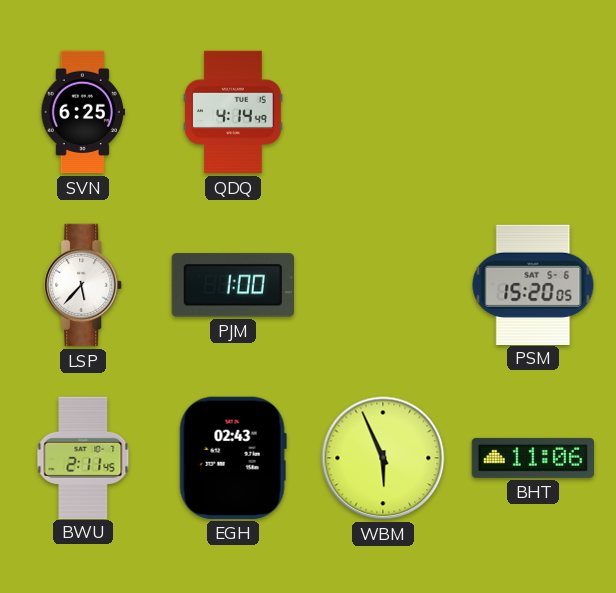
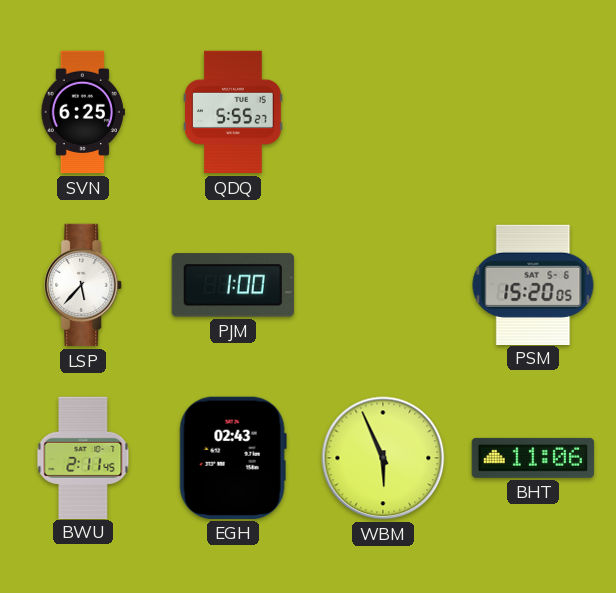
QDQ: 4:14 -> 5:55 (234, 112)
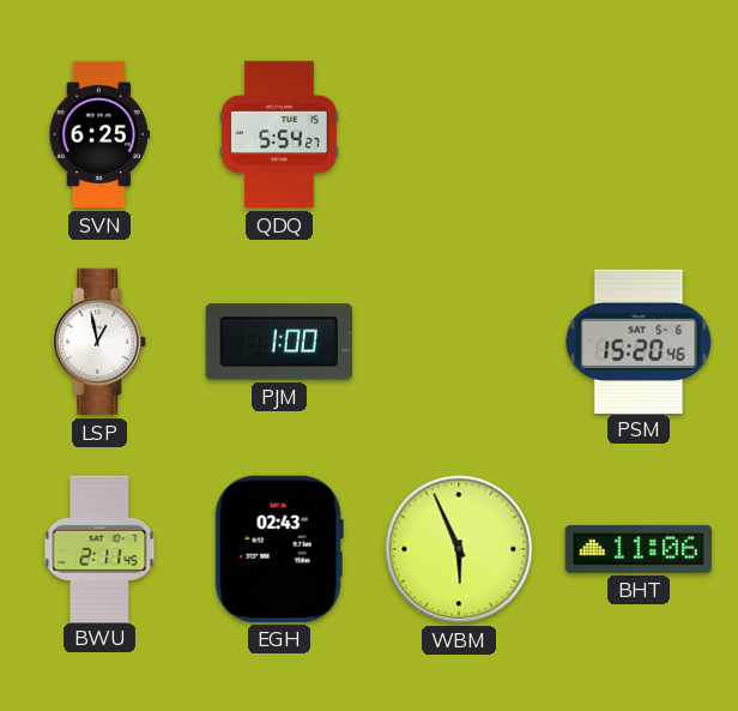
QDQ: 5:55 -> 5:54 (280, 134)
LSP: 5:37 -> 12:58 (101, 342)
PSM: 15:20:05 -> 15:20:46 (639, 341)
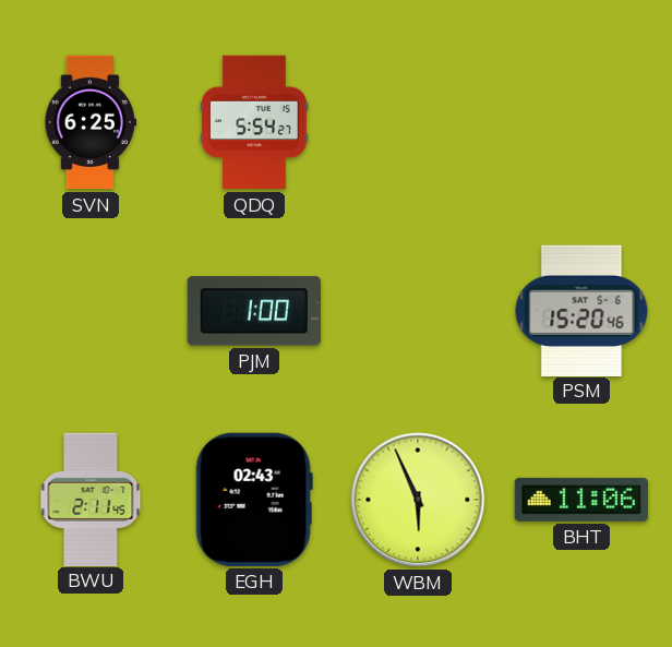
LSP: 12:58 -> none (101, 342)
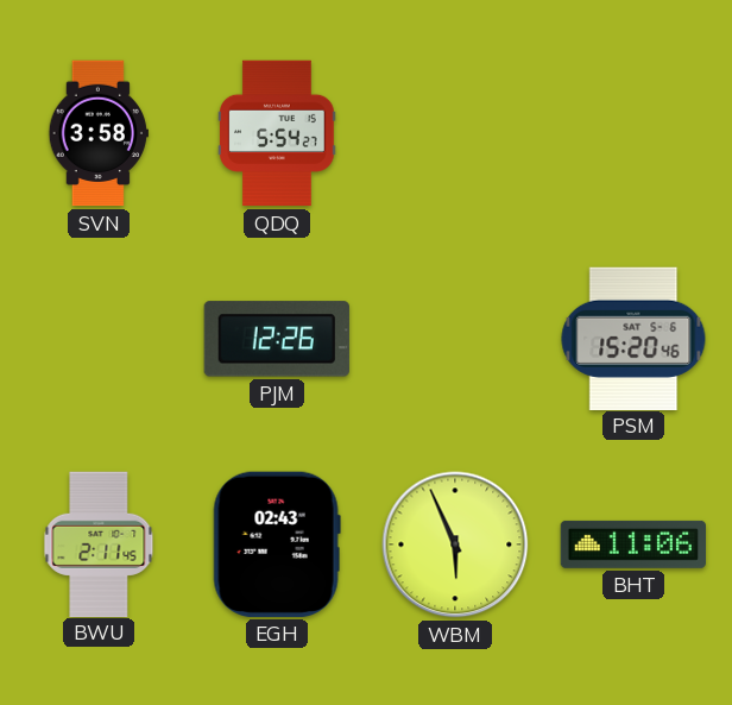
SVN: 6:25 -> 3:58 (99, 133)
PJM: 1:00 -> 12:26 (277, 339)
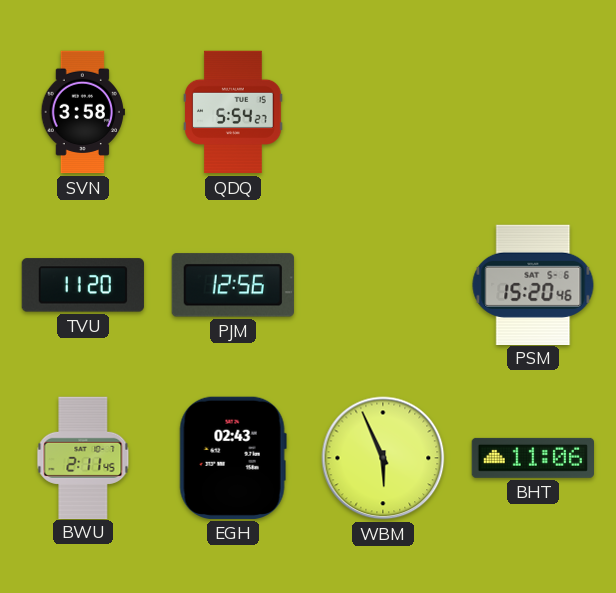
TVU: none -> 11:20 (82, 285)
PJM: 12:26 -> 12:56 (233, 285)
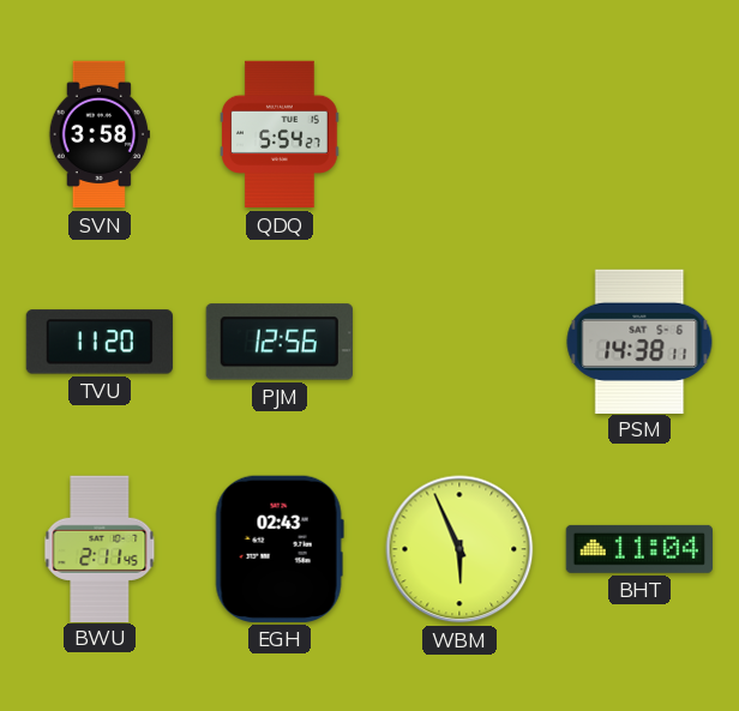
PSM: 15:20 -> 14:38 (639, 341)
BHT: 11:06 -> 11:04 (638, 549)
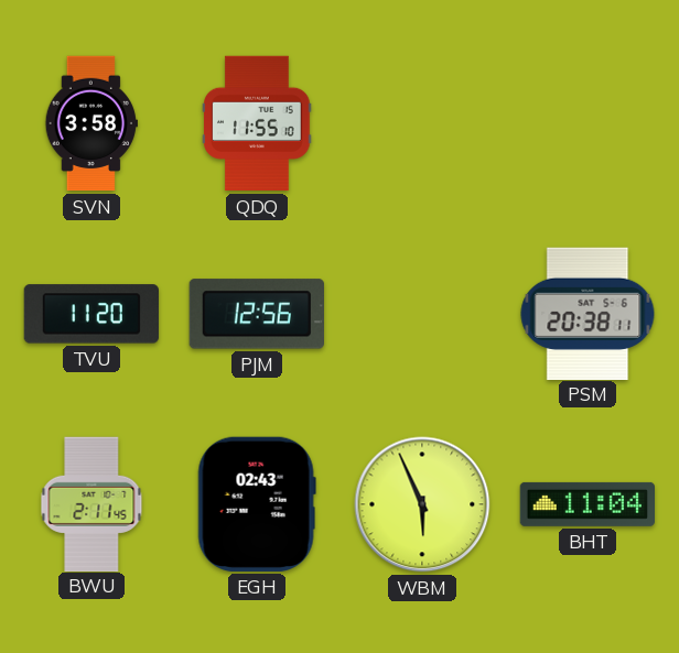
QDQ: 5:54 -> 11:55 (258, 123)
PSM: 14:38 -> 20:38 (588, 313)
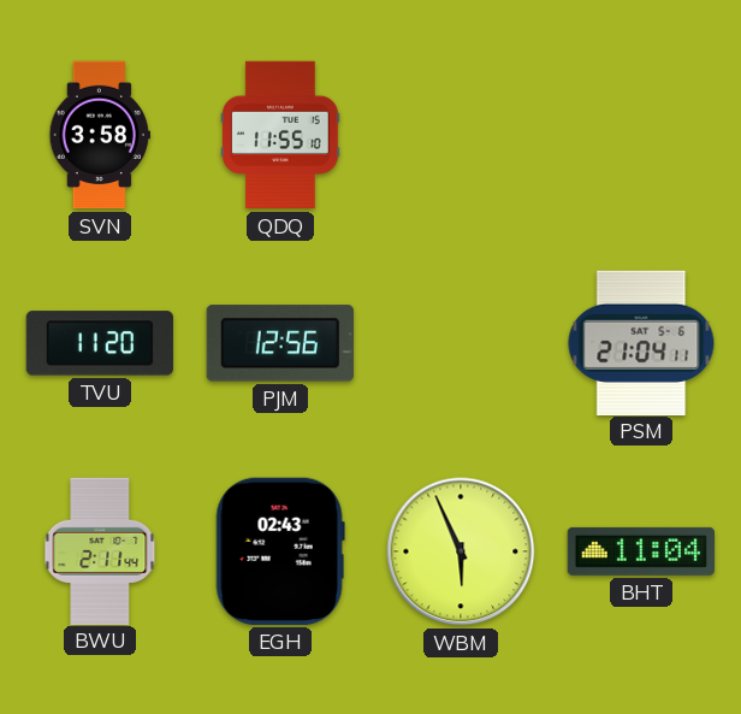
PSM: 20:38 -> 21:04 (641, 342)
BWU: 2:11:45 -> 2:11:44 (100, 550)
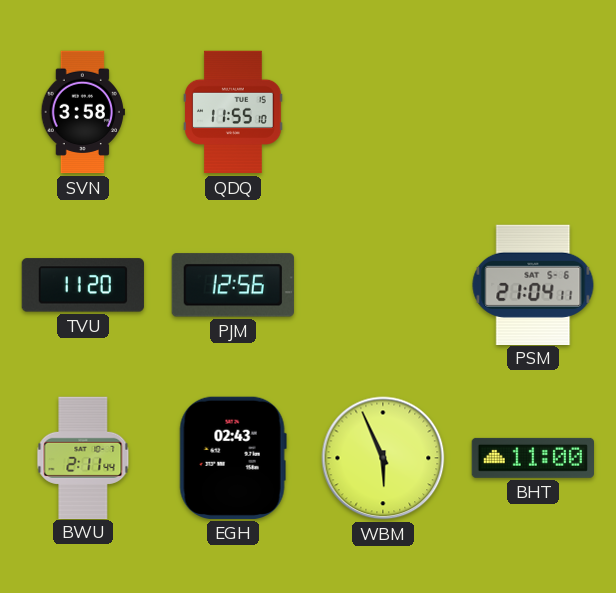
BHT: 11:04 -> 11:00 (532, 458)
